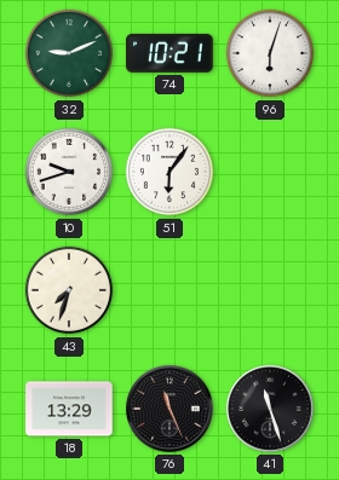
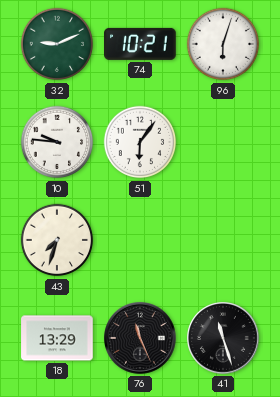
10: 9:42 -> 9:46 (57, 142)
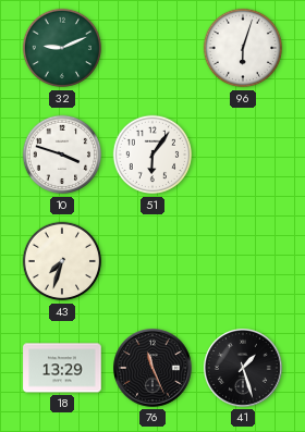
74: 10:21 -> none (140, 44)
10: 9:46 -> 3:48 (62, 155)
41: 11:27 -> 1:27 (244, 369)
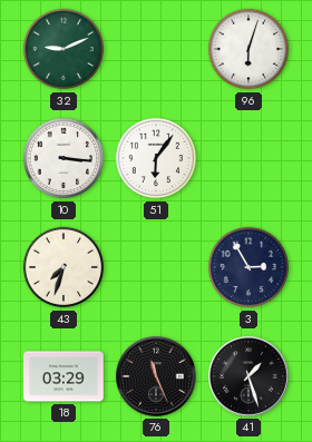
10: 3:48 -> 3:16 (64, 158)
3: none -> 2:55 (248, 267)
18: 13:29 -> 03:29 (64, 376)
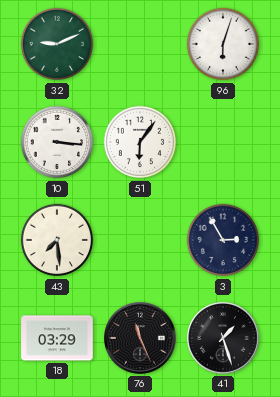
43: 7:33 -> 7:29 (57, 240)
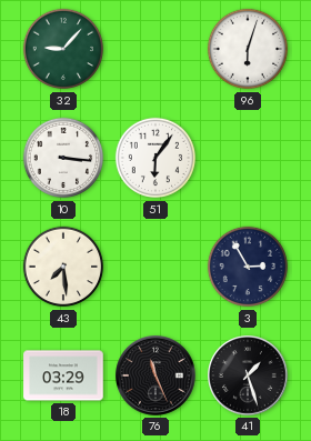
32: 9:11 -> 9:07 (63, 49)
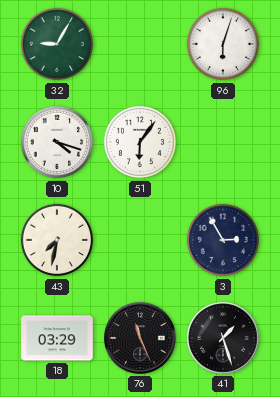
32: 9:07 -> 9:05 (57, 44)
10: 3:16 -> 4:18 (57, 142)
43: 7:29 -> 7:32 (57, 240)
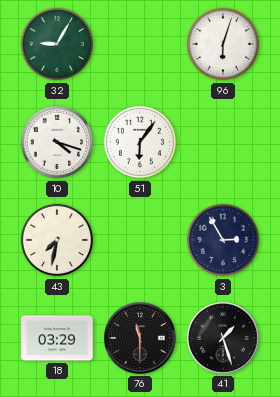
76: 11:26 -> 11:30 (141, 339)
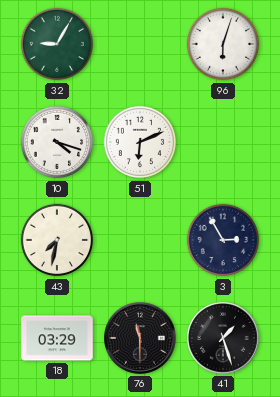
51: 6:06 -> 6:11 (140, 142)
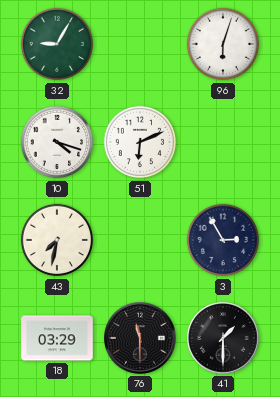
41: 1:27 -> 1:30 (224, 339)
